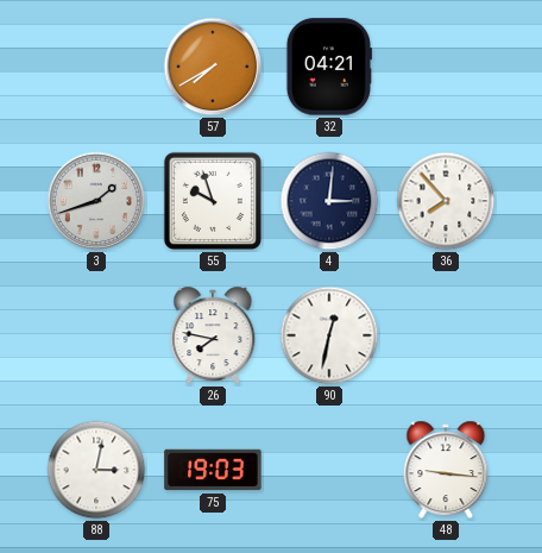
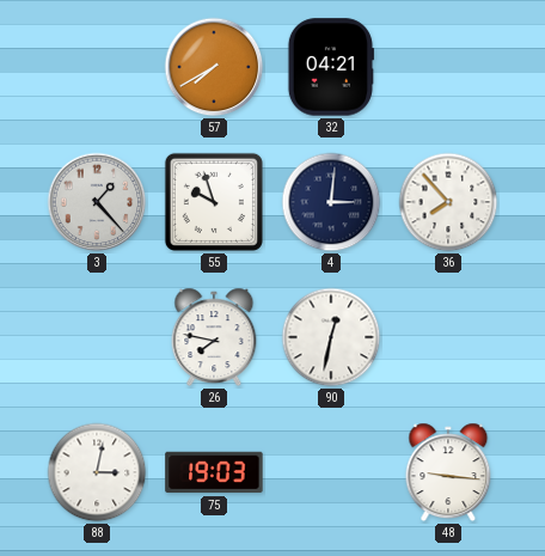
3: 1:42 -> 1:23 (97, 202)
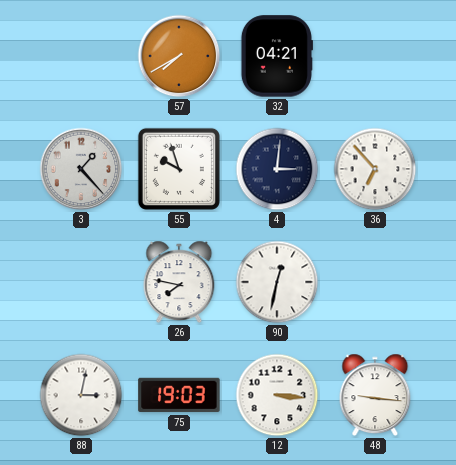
36: 7:53 -> 6:53 (375, 169)
12: none -> 3:16 (277, 395)
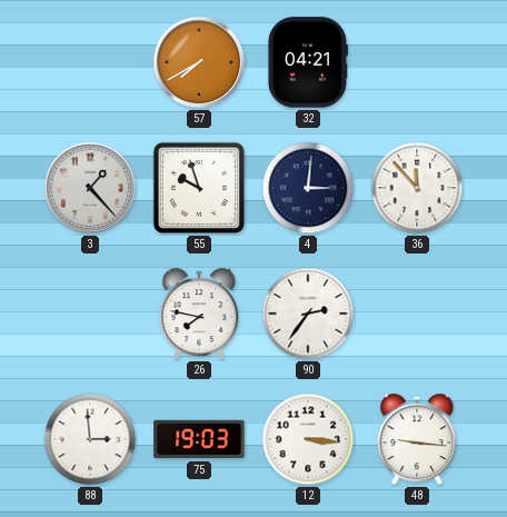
36: 6:53 -> 11:53 (417, 188)
90: 12:32 -> 2:36 (308, 314)
88: 3:02 -> 2:59 (90, 439)
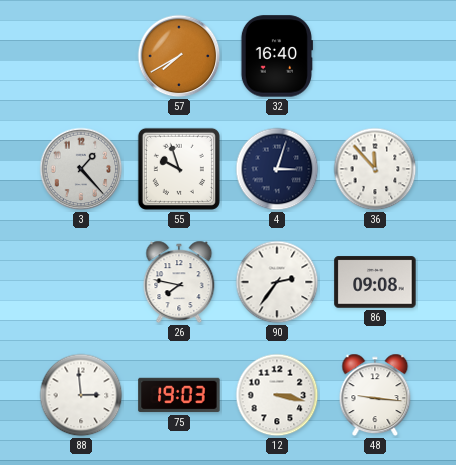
32: 04:21 -> 16:40 (276, 56)
4: 3:01 -> 3:03 (277, 169)
86: none -> 09:08 (375, 282)
12: 3:16 -> 3:17 (277, 395)
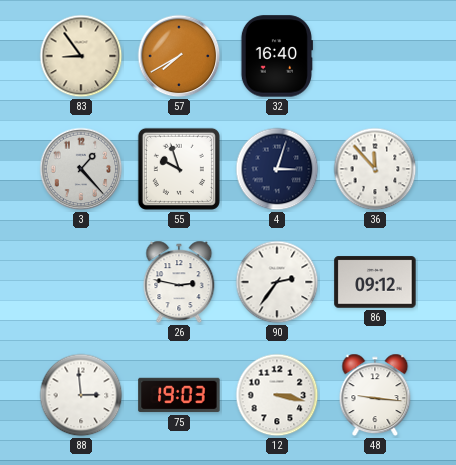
83: none -> 8:54 (81, 56)
26: 7:47 -> 2:47 (179, 282)
86: 09:08 -> 09:12 (375, 282)
